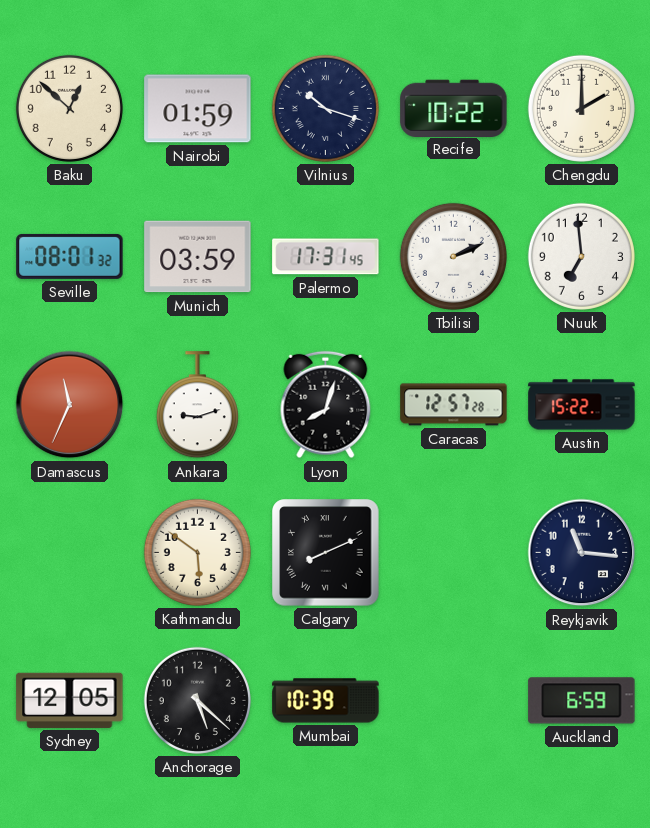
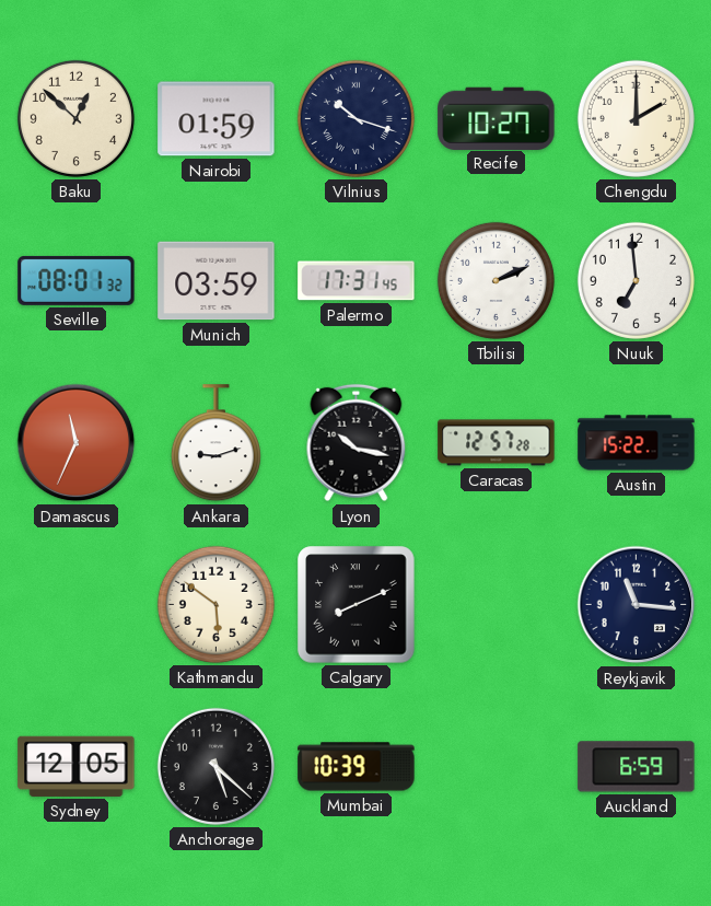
Recife: 10:22 -> 10:27 (497, 118)
Lyon: 8:03 -> 10:17 (357, 443)
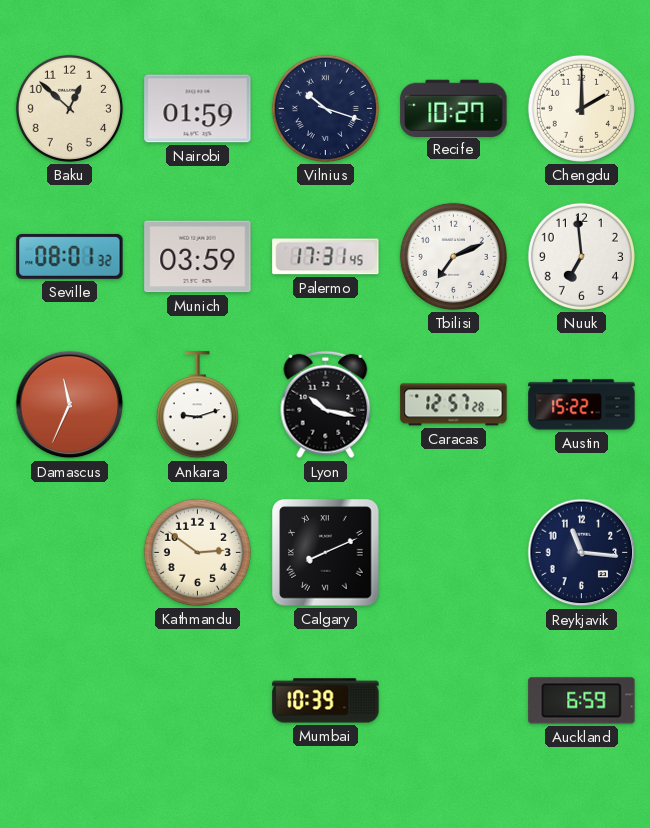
Tbilisi: 2:11 -> 7:11 (453, 256)
Kathmandu: 5:51 -> 2:51 (197, 552)
Sydney: 12:05 -> none (77, 766)
Anchorage: 5:22 -> none (215, 766)
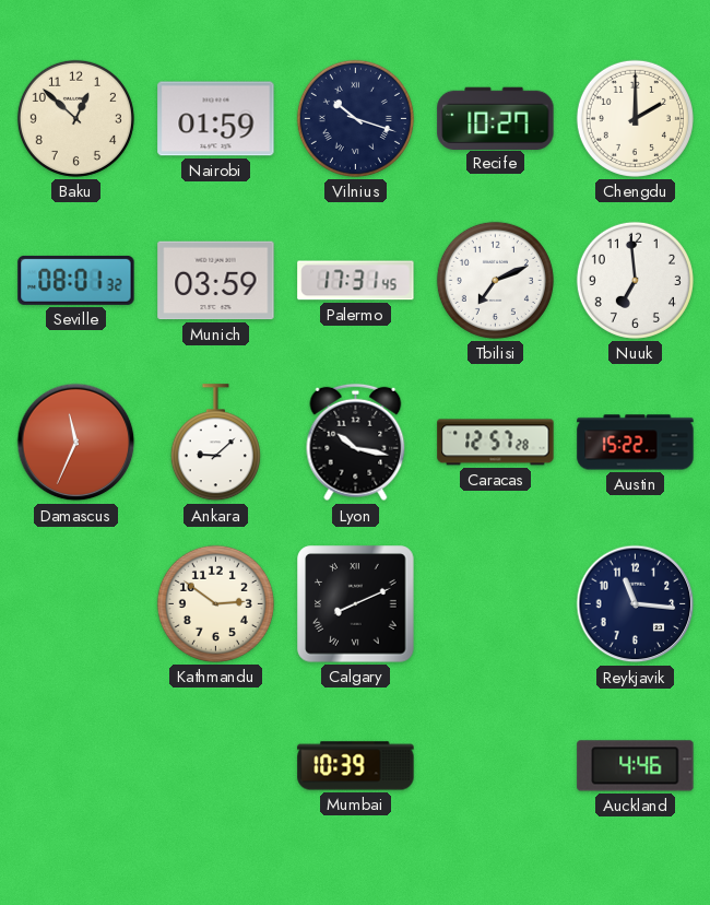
Ankara: 9:12 -> 9:08 (215, 443)
Auckland: 6:59 -> 4:46 (636, 766)
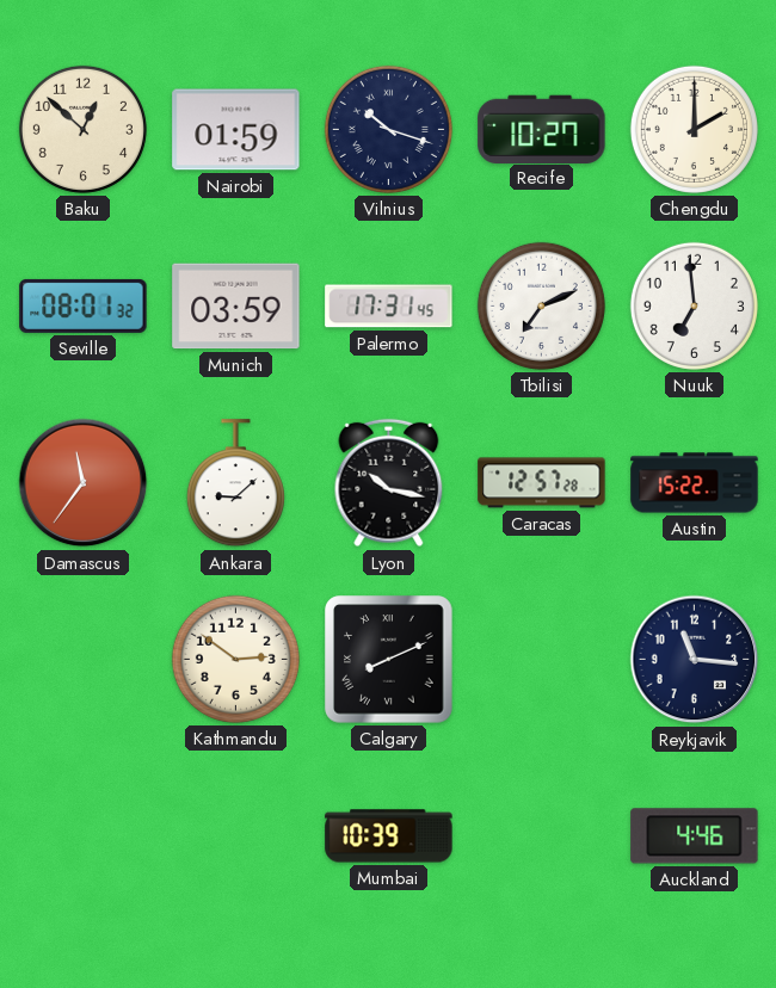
Damascus: 11:34 -> 11:36 (84, 483)
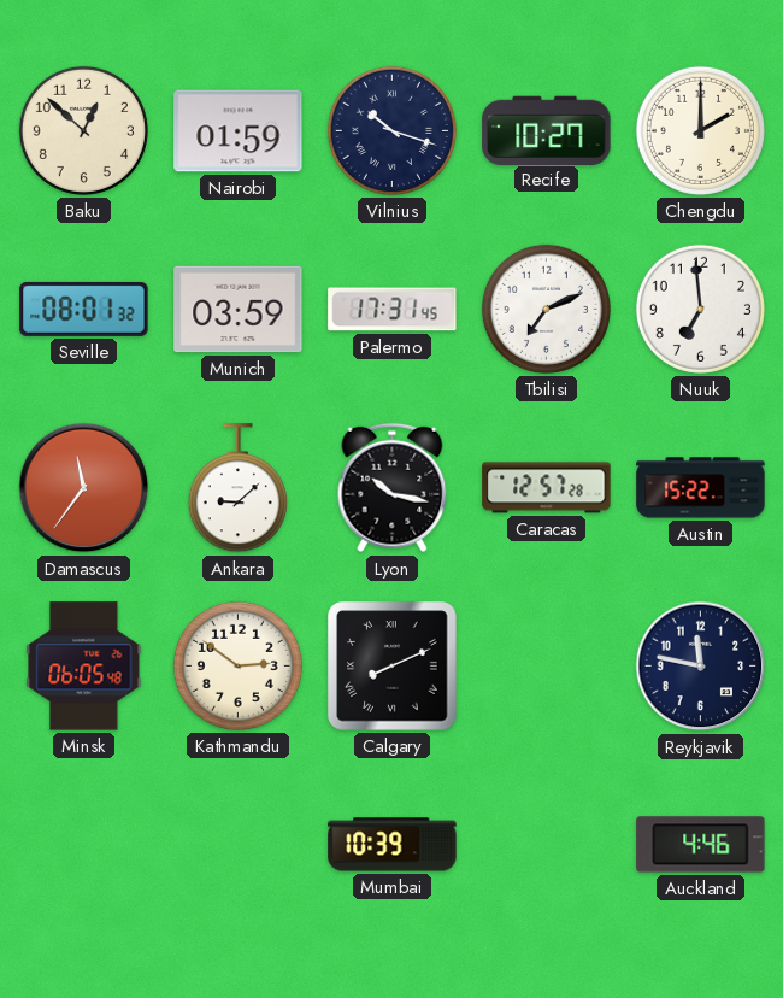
Minsk: none -> 06:05 (84, 667)
Reykjavik: 11:16 -> 11:47 (701, 667)
